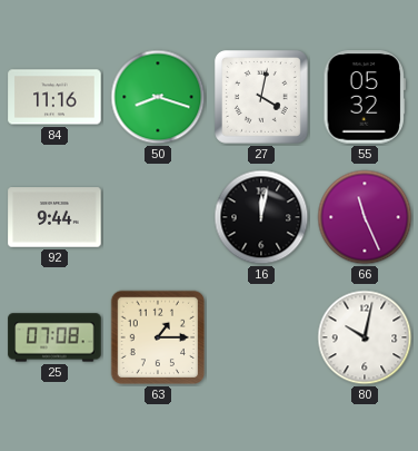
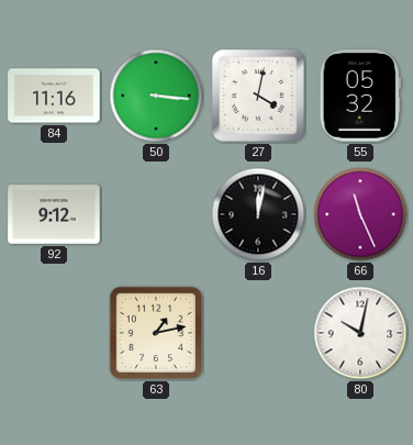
50: 8:18 -> 3:16 (156, 96)
92: 9:44 -> 9:12 (54, 214)
25: 07:08 -> none (54, 337)
63: 1:15 -> 1:13 (156, 333)
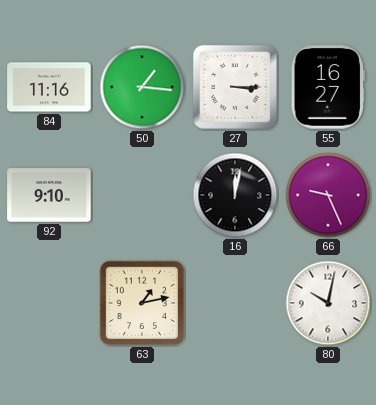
50: 3:16 -> 1:16 (142, 87)
27: 4:02 -> 3:15 (235, 87)
55: 05:32 -> 16:27 (328, 87)
92: 9:12 -> 9:10 (49, 195)
66: 11:26 -> 9:26 (328, 195)
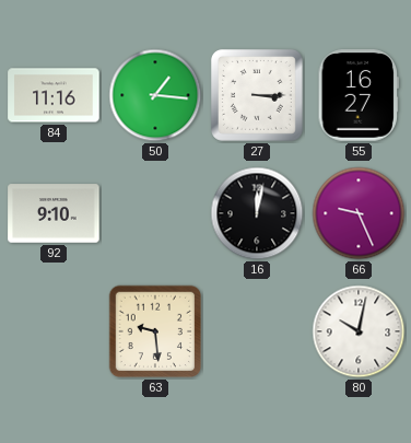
63: 1:13 -> 9:29 (155, 331)
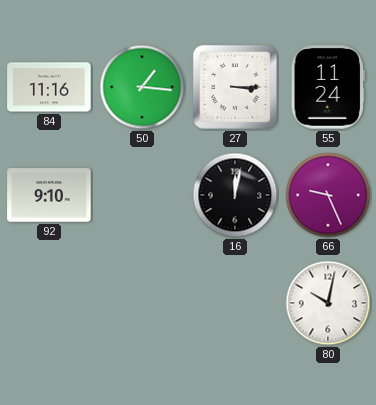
55: 16:27 -> 11:24 (328, 87)
63: 9:29 -> none (155, 331)
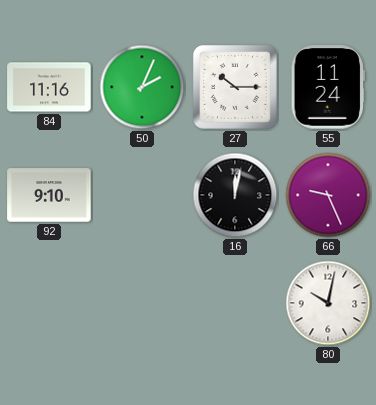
50: 1:16 -> 2:04 (142, 87)
27: 3:15 -> 10:15 (235, 87)
